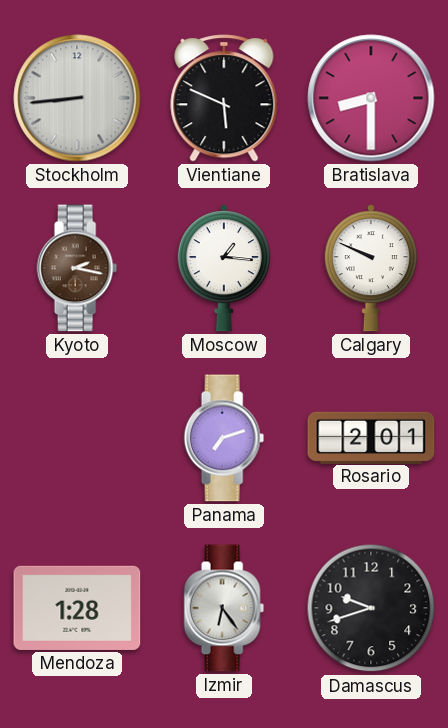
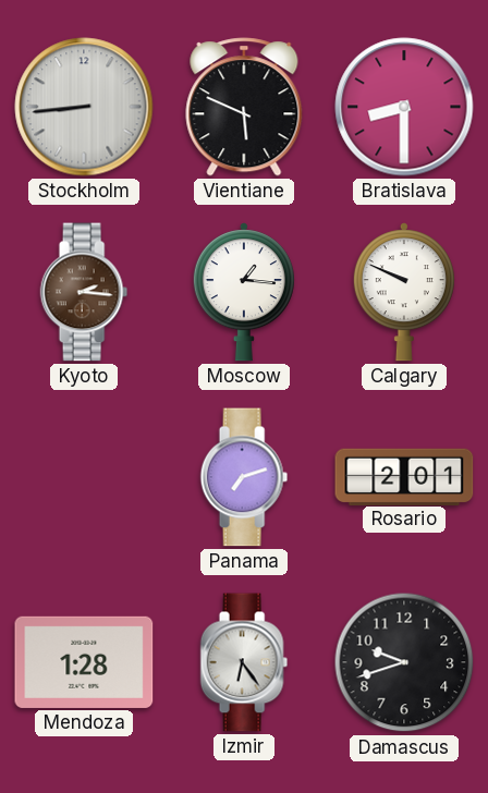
Kyoto: 2:17 -> 2:16 (84, 292)
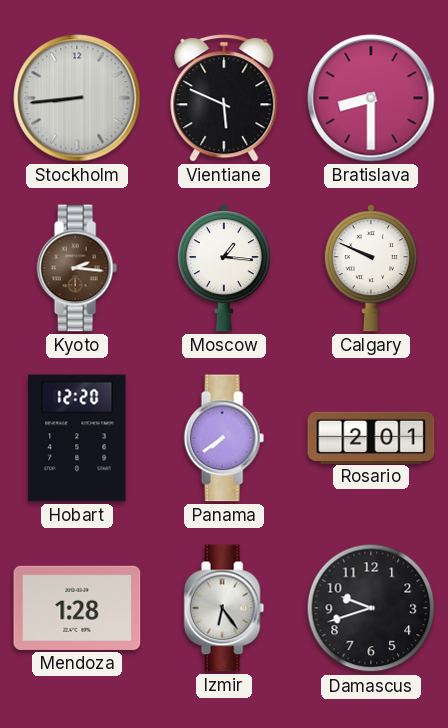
Hobart: none -> 12:20 (77, 438)
Panama: 7:12 -> 7:39 (224, 438)
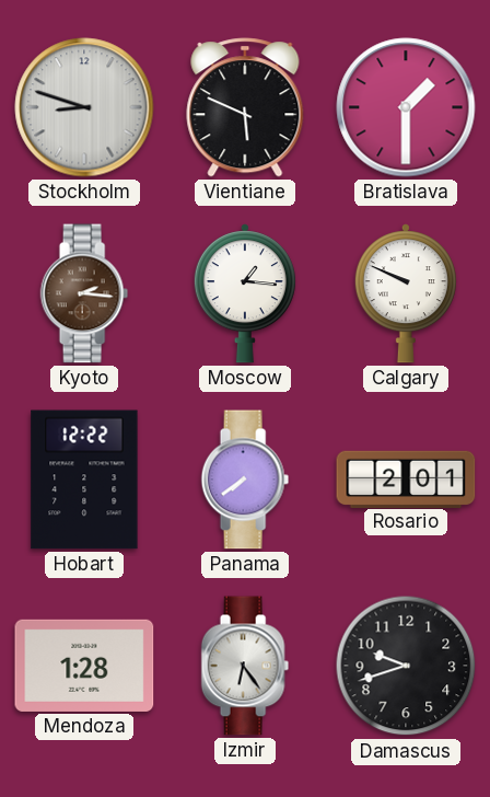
Stockholm: 8:44 -> 8:48 (84, 107)
Bratislava: 8:30 -> 1:30 (406, 107)
Hobart: 12:20 -> 12:22 (84, 480)
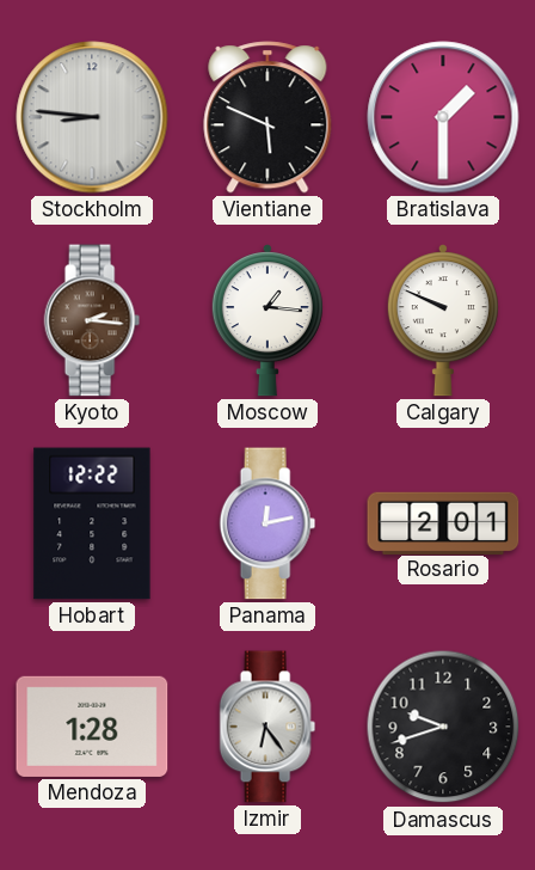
Stockholm: 8:48 -> 8:46 (92, 117)
Panama: 7:39 -> 12:13 (267, 523)
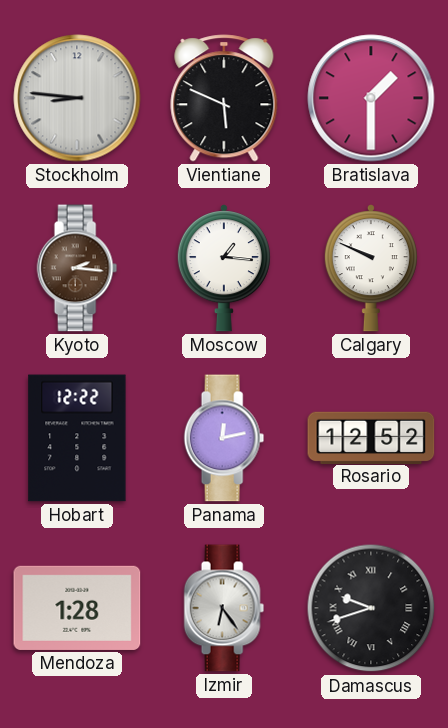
Rosario: 2:01 -> 12:52 (371, 437)
Damascus numerals: Arabic -> Roman (371, 608)
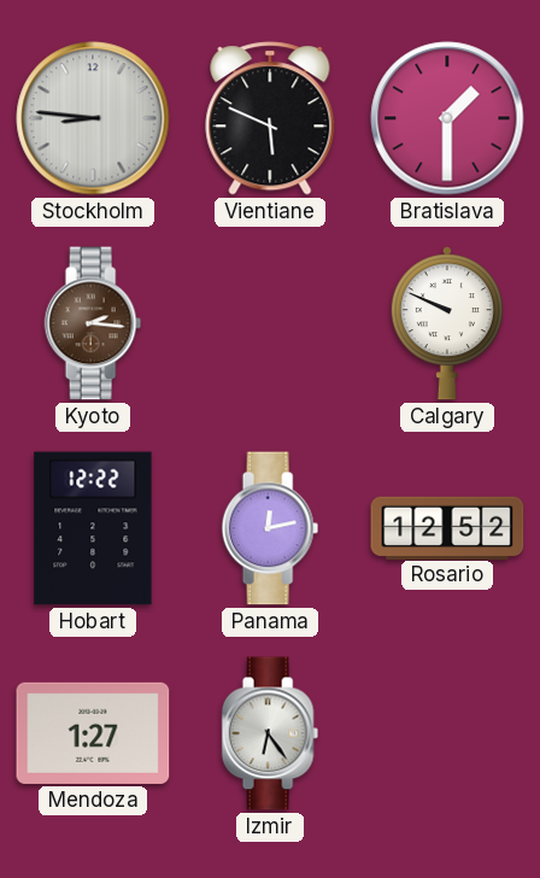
Moscow: 1:16 -> none (224, 268)
Mendoza: 1:28 -> 1:27 (93, 733)
Damascus: 9:42 -> none (371, 608)
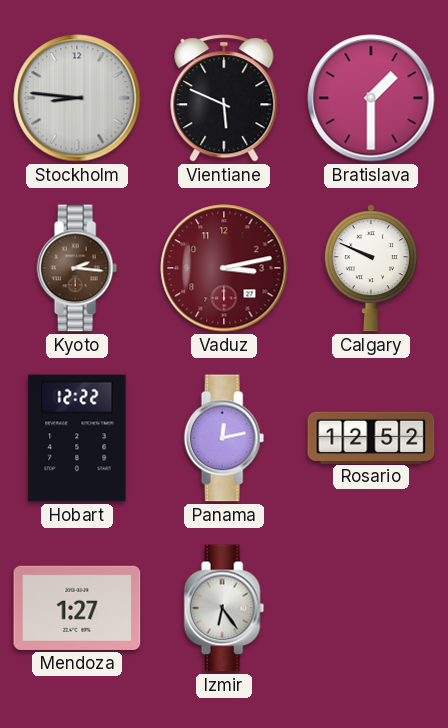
Vaduz: none -> 3:13 (224, 268)
